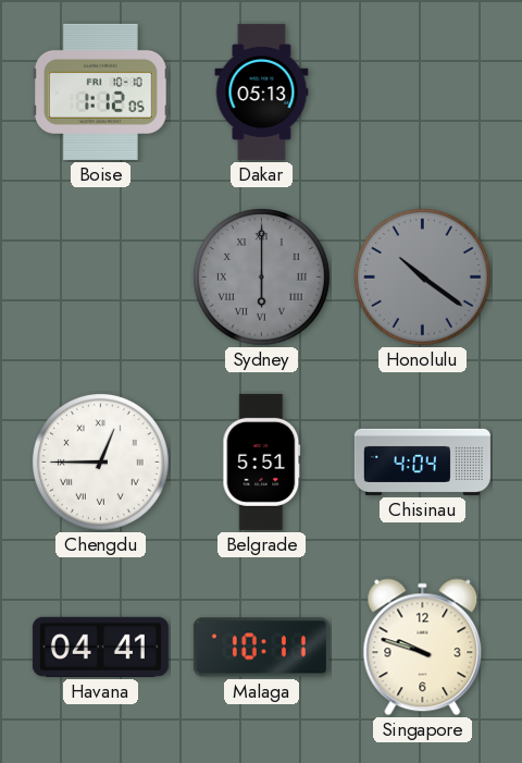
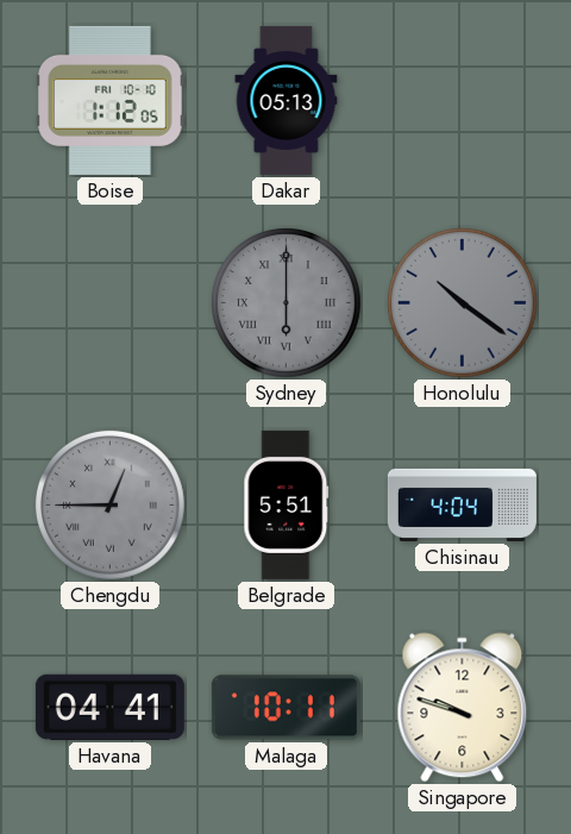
Chengdu dial: white -> grey (109, 504)
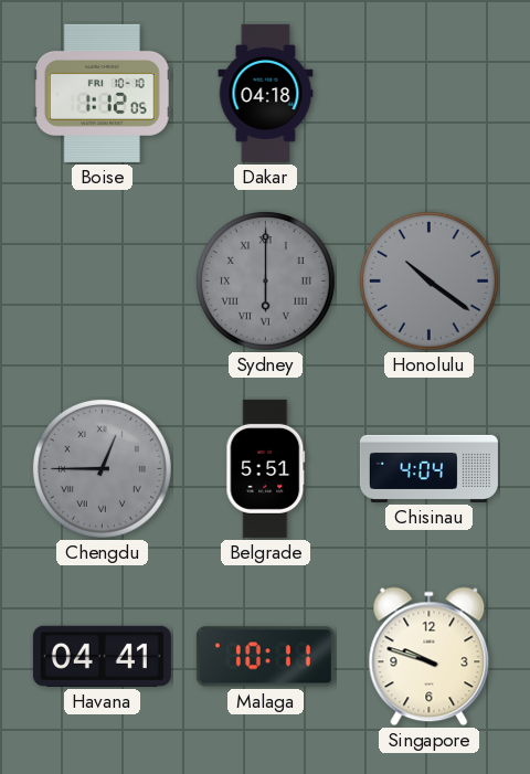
Dakar: 05:13 -> 04:18 (266, 93)
